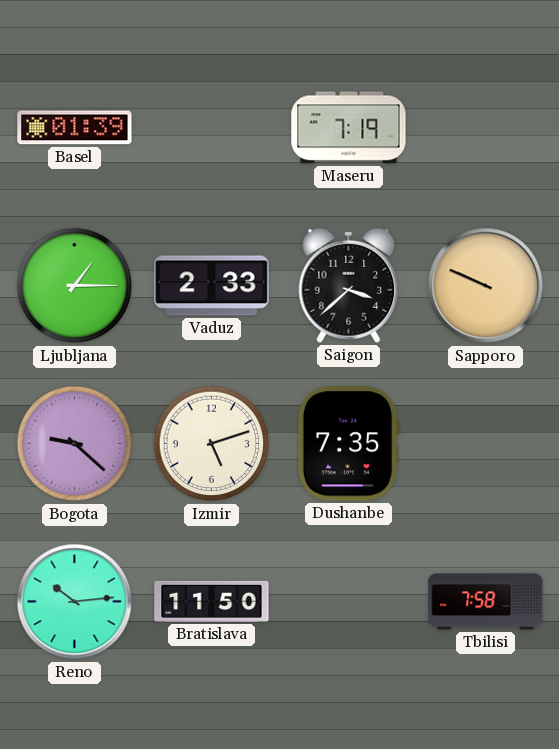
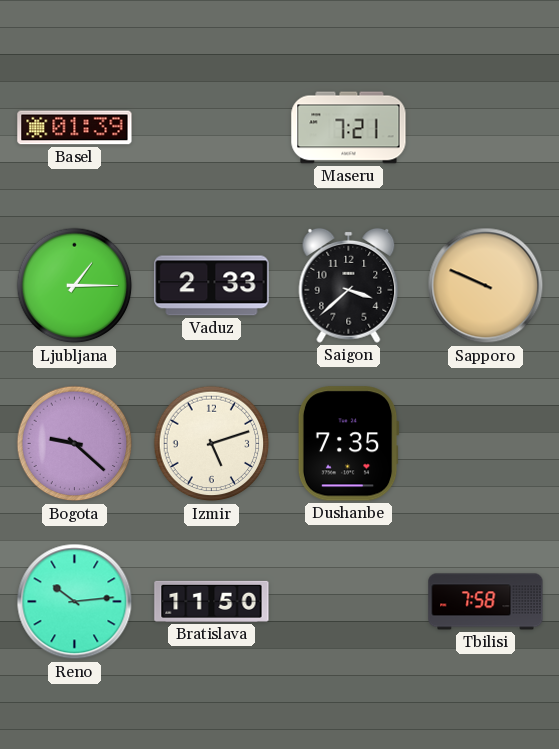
Maseru: 7:19 -> 7:21 (349, 128)
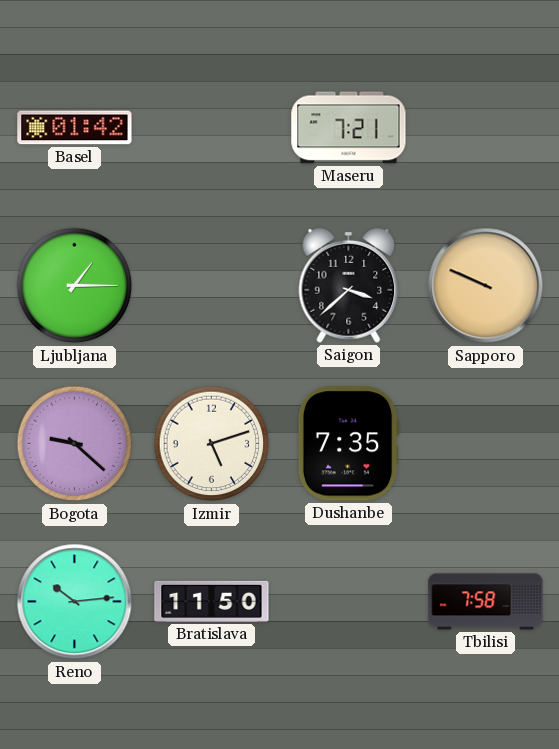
Basel: 01:39 -> 01:42 (75, 128)
Vaduz: 2:33 -> none (212, 286)
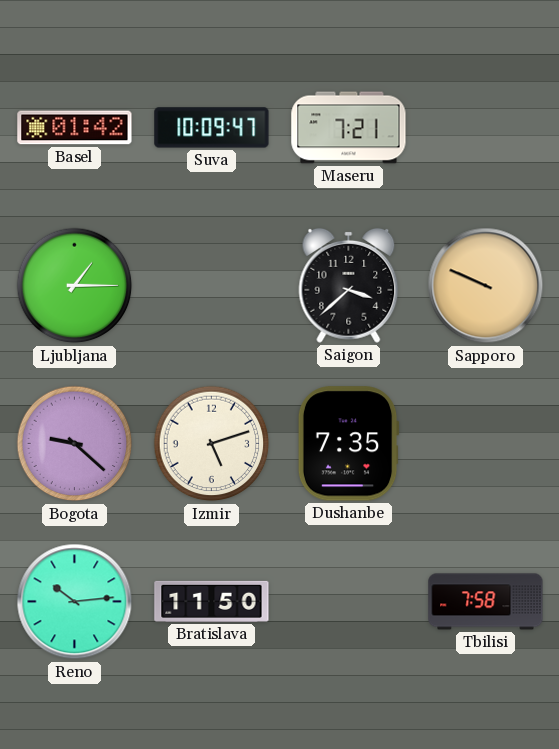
Suva: none -> 10:09 (212, 128)
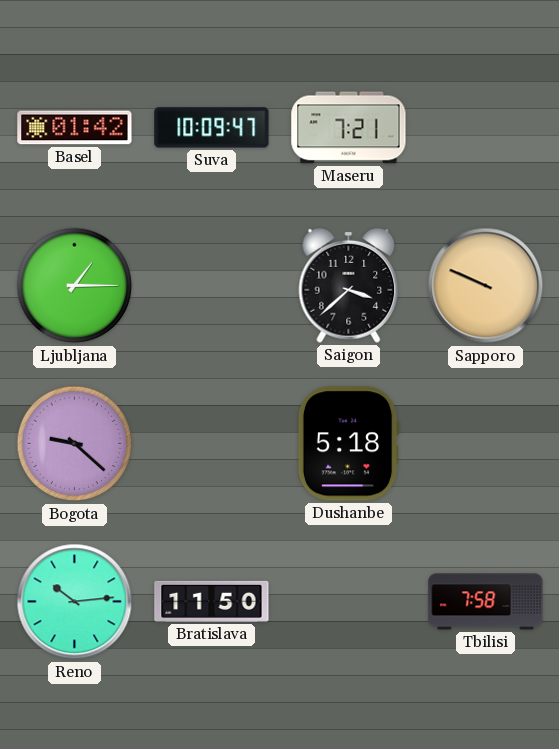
Izmir: 5:12 -> none (212, 444)
Dushanbe: 7:35 -> 5:18 (348, 444)
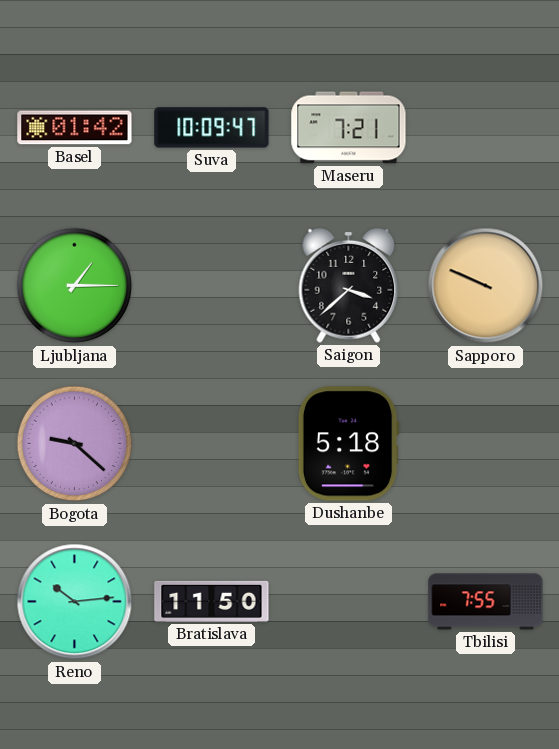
Tbilisi: 7:58 -> 7:55 (486, 602)
